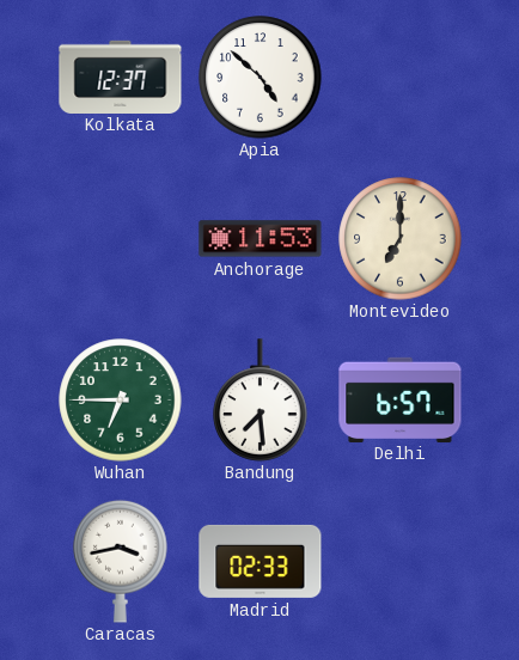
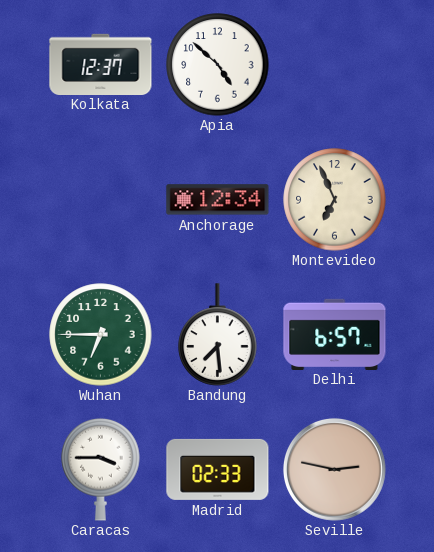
Anchorage: 11:53 -> 12:34 (218, 200)
Montevideo: 7:00 -> 6:56 (335, 200)
Caracas: 3:43 -> 3:45 (101, 469)
Seville: none -> 2:47 (334, 469)
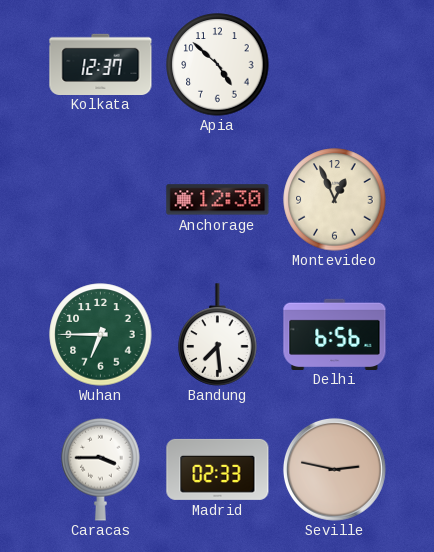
Anchorage: 12:34 -> 12:30 (218, 200)
Montevideo: 6:56 -> 12:56 (335, 200)
Delhi: 6:57 -> 6:56 (335, 334)
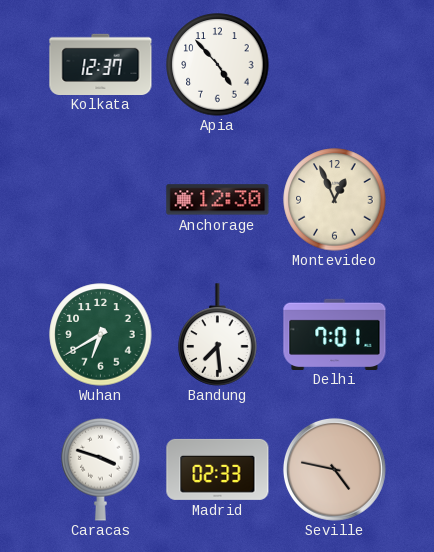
Apia: 4:52 -> 4:53 (218, 65)
Wuhan: 6:45 -> 6:40 (101, 335)
Delhi: 6:56 -> 7:01 (335, 334)
Caracas: 3:45 -> 3:48 (101, 469)
Seville: 2:47 -> 4:47 (334, 469)
